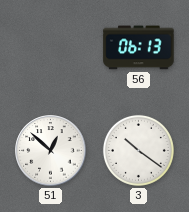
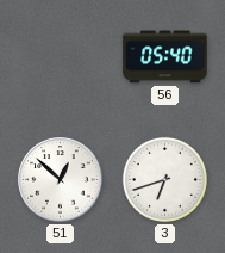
56: 06:13 -> 05:40 (165, 57)
3: 10:21 -> 6:42 (164, 179)
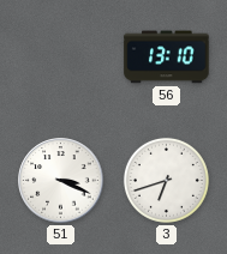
56: 05:40 -> 13:10 (167, 58)
51: 12:52 -> 3:19 (61, 181)
